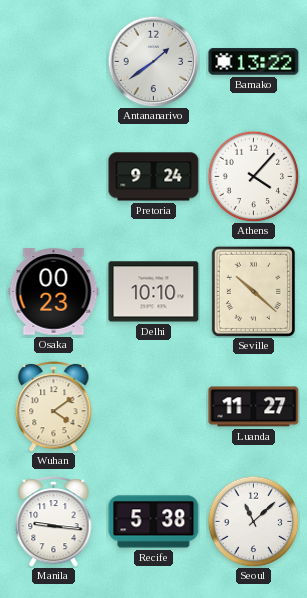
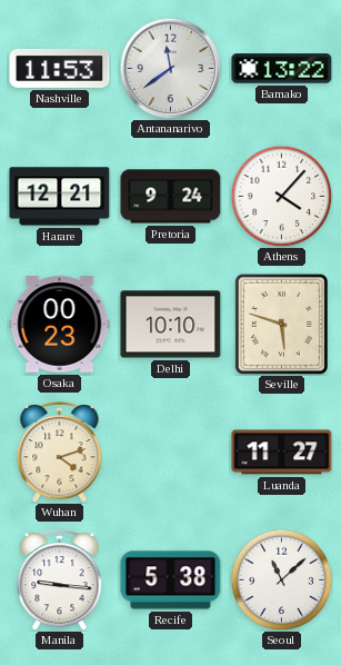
Nashville: none -> 11:53 (60, 68)
Antananarivo: 1:39 -> 11:39 (170, 68)
Harare: none -> 12:21 (60, 197)
Seville: 10:22 -> 5:48 (281, 324)
Wuhan: 4:09 -> 4:12 (60, 453)
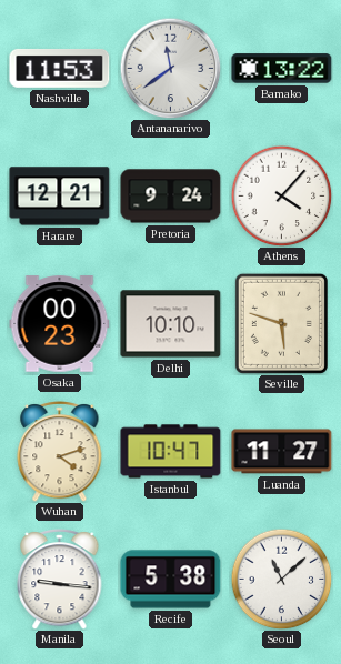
Istanbul: none -> 10:47 (171, 452)
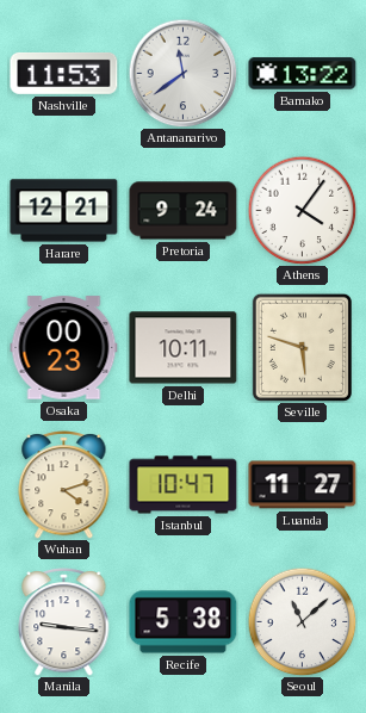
Athens: 4:07 -> 4:06 (302, 210)
Delhi: 10:10 -> 10:11 (184, 348)
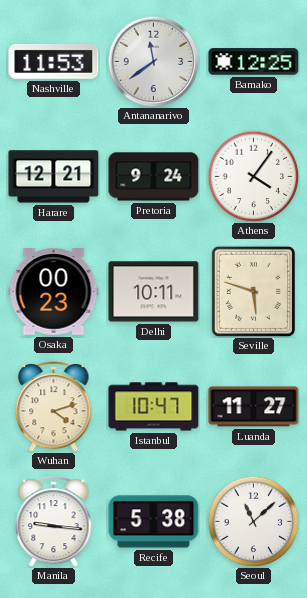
Bamako: 13:22 -> 12:25 (254, 62)
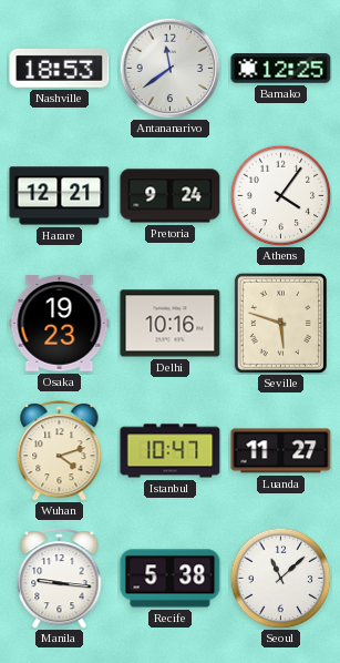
Nashville: 11:53 -> 18:53 (60, 68)
Osaka: 00:23 -> 19:23 (60, 324)
Delhi: 10:11 -> 10:16 (171, 324)
